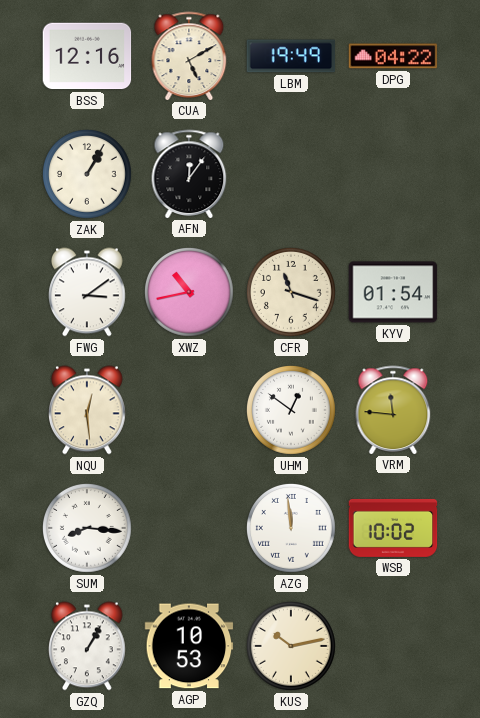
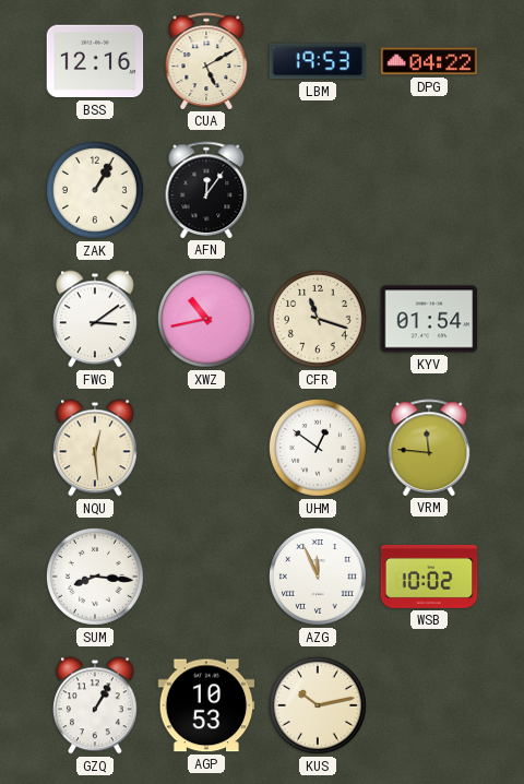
LBM: 19:49 -> 19:53 (318, 61)
AZG: 11:59 -> 11:56 (318, 577)
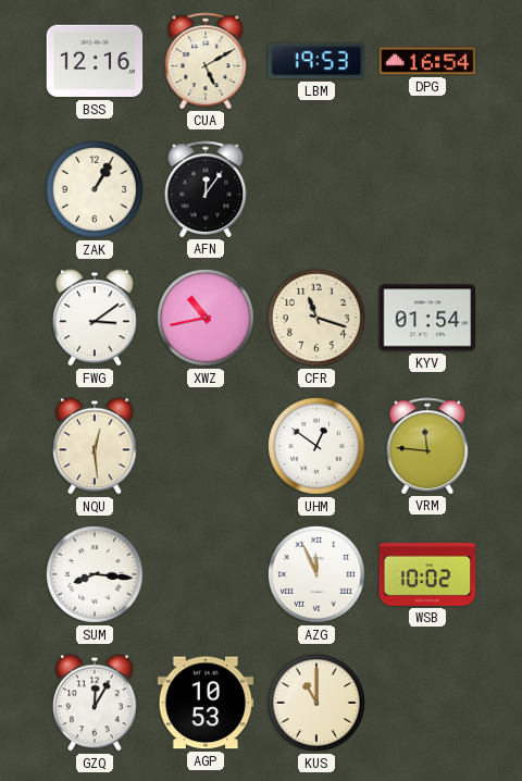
DPG: 04:22 -> 16:54 (427, 61)
GZQ: 1:05 -> 12:05 (96, 703)
KUS: 10:13 -> 11:00 (316, 703)
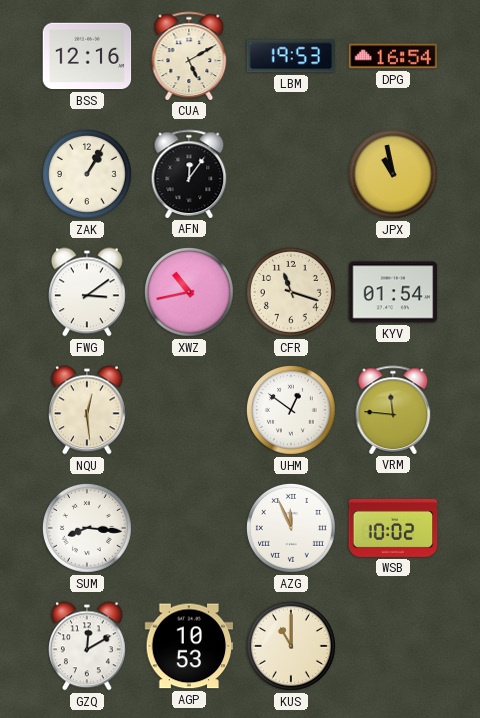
JPX: none -> 10:58 (393, 174)
GZQ: 12:05 -> 12:10 (88, 646)
